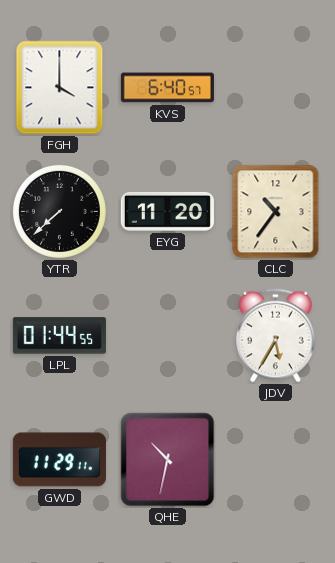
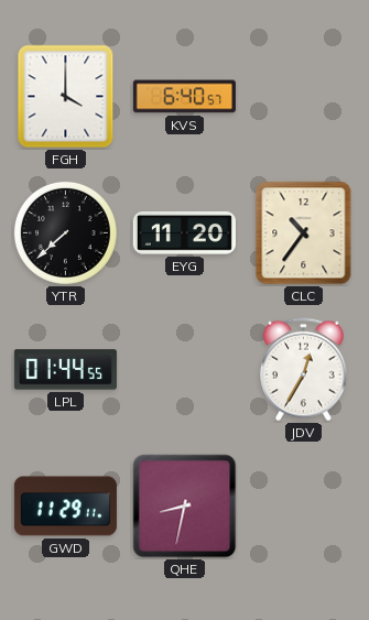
JDV: 5:35 -> 12:35 (304, 370)
QHE: 10:32 -> 8:32 (185, 507)
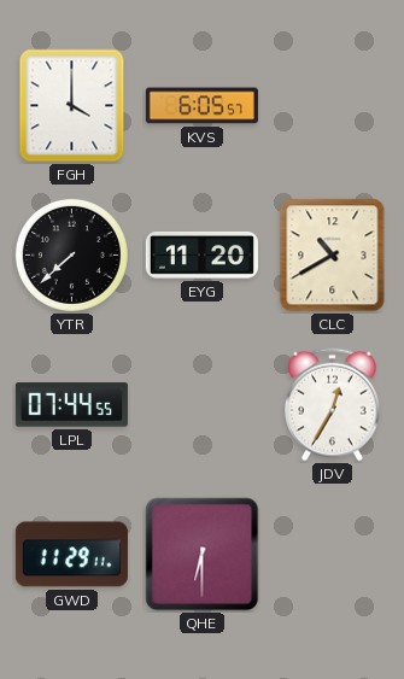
KVS: 6:40 -> 6:05 (201, 106)
CLC: 10:36 -> 10:40 (333, 256)
LPL: 01:44 -> 07:44 (71, 405)
QHE: 8:32 -> 6:30 (203, 555)
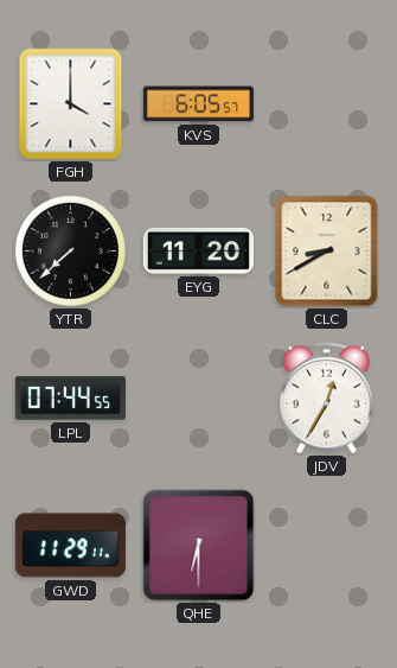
CLC: 10:40 -> 8:40 (327, 252)
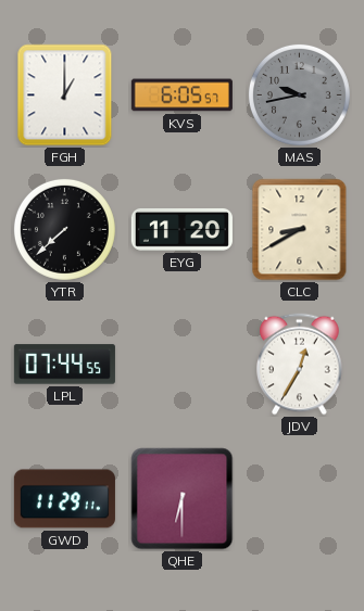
FGH: 4:00 -> 1:00 (65, 96)
MAS: none -> 9:43 (299, 94)
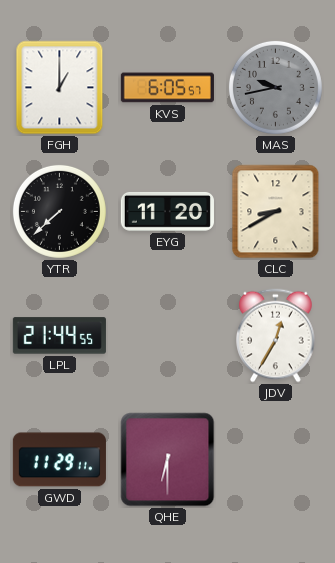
LPL: 07:44 -> 21:44 (59, 336)
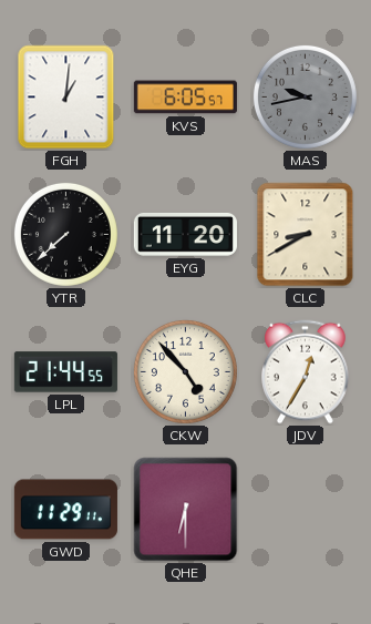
FGH: 1:00 -> 1:01 (66, 98)
CKW: none -> 4:53 (185, 371)
